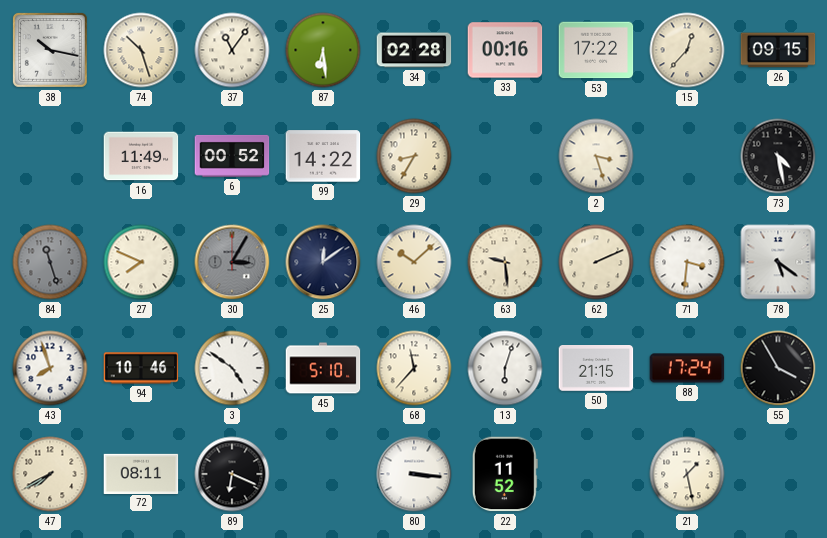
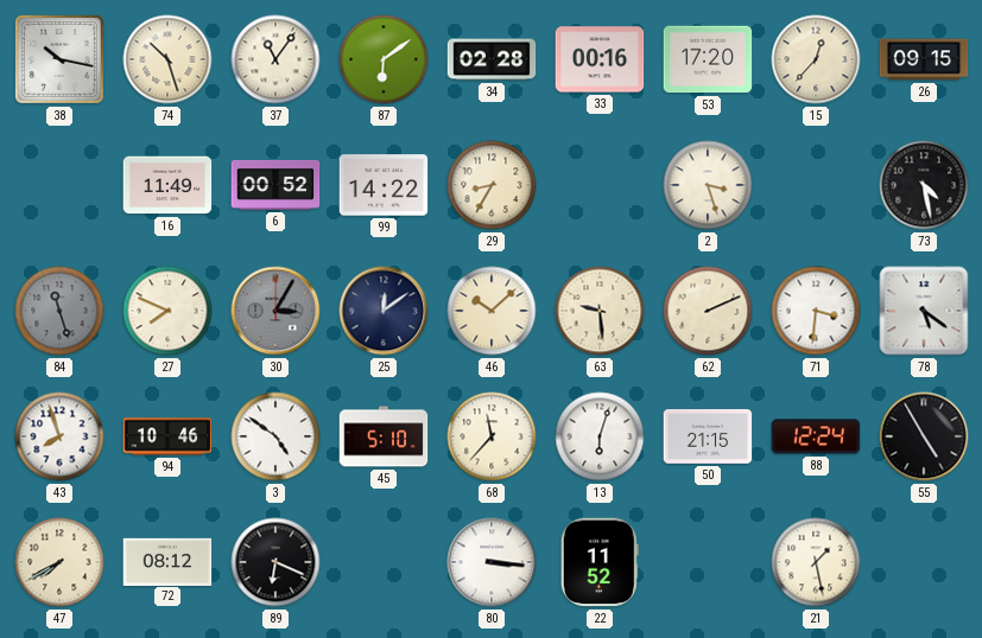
87: 6:29 -> 6:09 (384, 59)
53: 17:22 -> 17:20 (708, 59)
88: 17:24 -> 12:24 (816, 436)
55: 3:55 -> 4:55 (924, 436)
72: 08:11 -> 08:12 (167, 561)
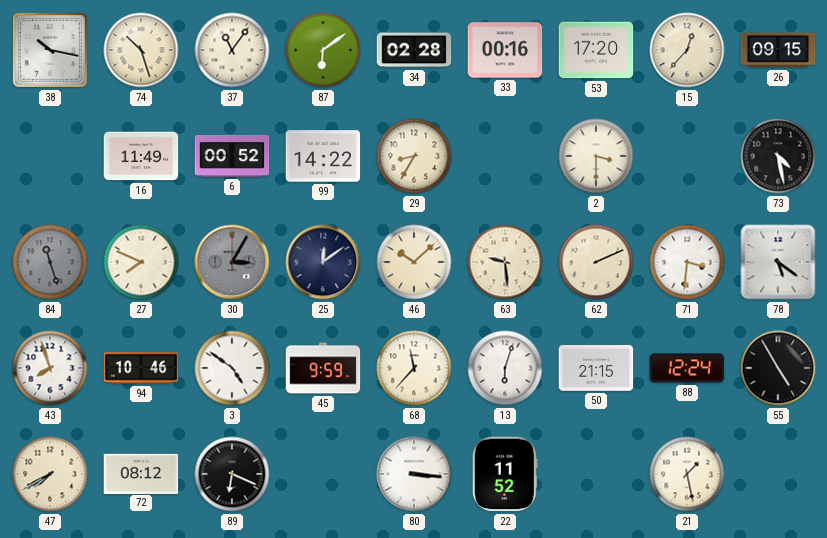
2: 3:27 -> 3:30 (596, 156)
45: 5:10 -> 9:59 (323, 368)
